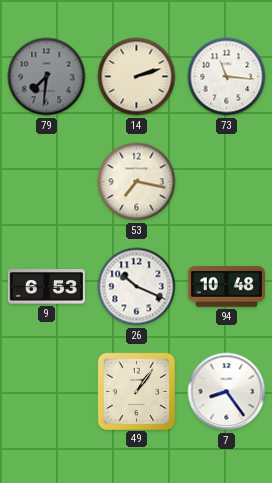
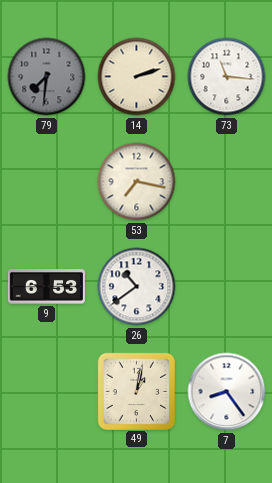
26: 10:19 -> 10:39 (137, 287)
94: 10:48 -> none (226, 287)
49: 1:06 -> 1:02 (136, 391)
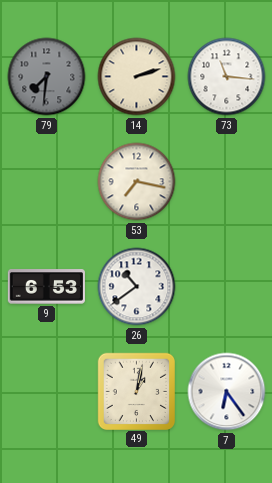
7: 8:24 -> 6:24 (227, 392)
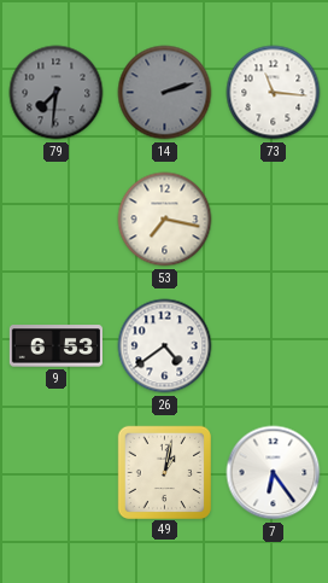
14 dial: cream -> grey (165, 93)
26: 10:39 -> 4:39 (165, 346)
